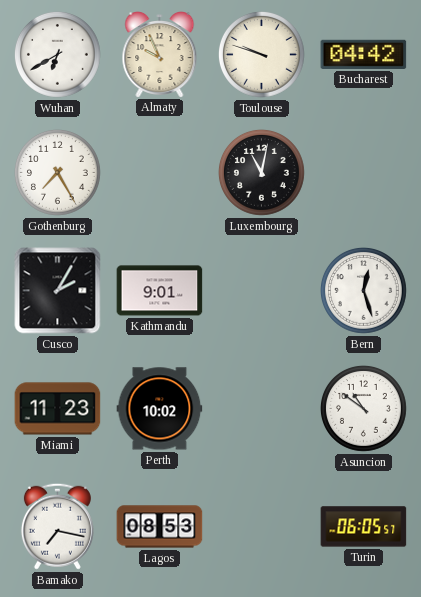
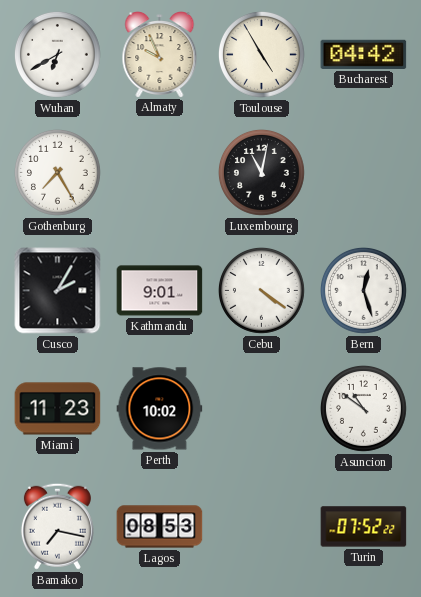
Toulouse: 9:48 -> 4:55 (262, 55)
Cebu: none -> 4:21 (262, 291)
Turin: 06:05 -> 07:52 (364, 527)
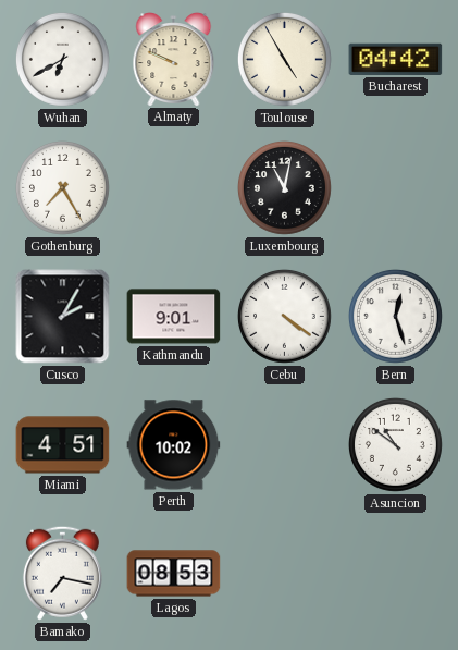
Almaty: 9:56 -> 9:49 (174, 60)
Miami: 11:23 -> 4:51 (63, 445)
Turin: 07:52 -> none (364, 527)
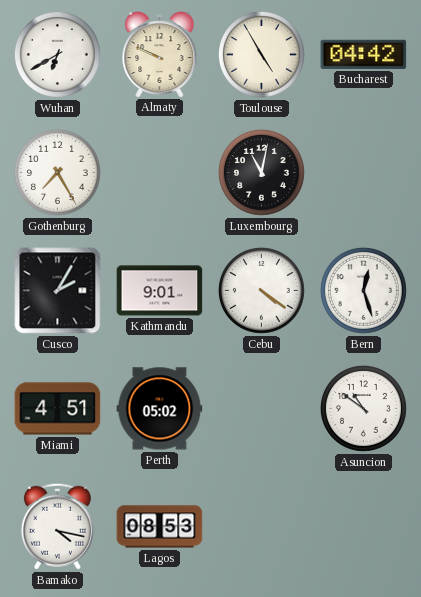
Perth: 10:02 -> 05:02 (160, 409)
Bamako: 7:17 -> 4:17 (57, 526)
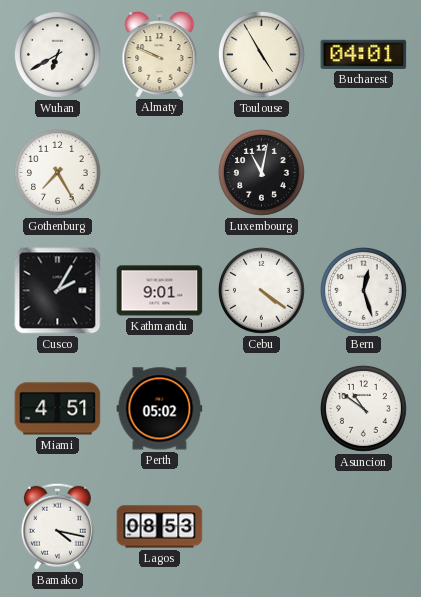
Bucharest: 04:42 -> 04:01 (364, 54)
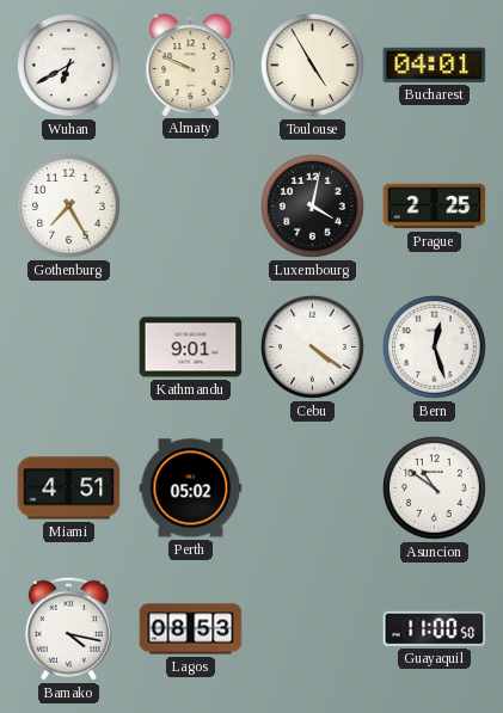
Luxembourg: 11:02 -> 4:02 (313, 207)
Prague: none -> 2:25 (435, 207)
Cusco: 2:05 -> none (58, 291)
Guayaquil: none -> 11:00 (435, 628)
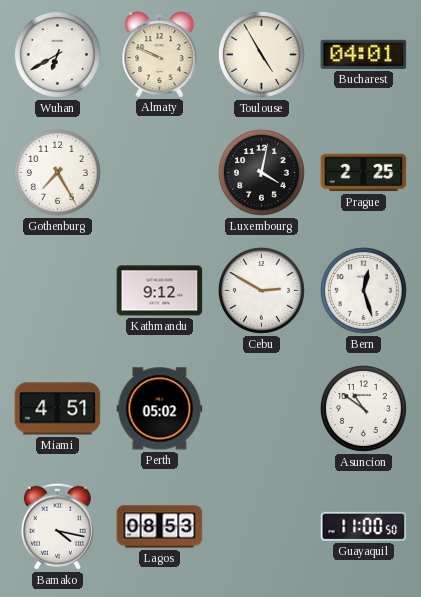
Kathmandu: 9:01 -> 9:12 (160, 291)
Cebu: 4:21 -> 2:50 (262, 291)
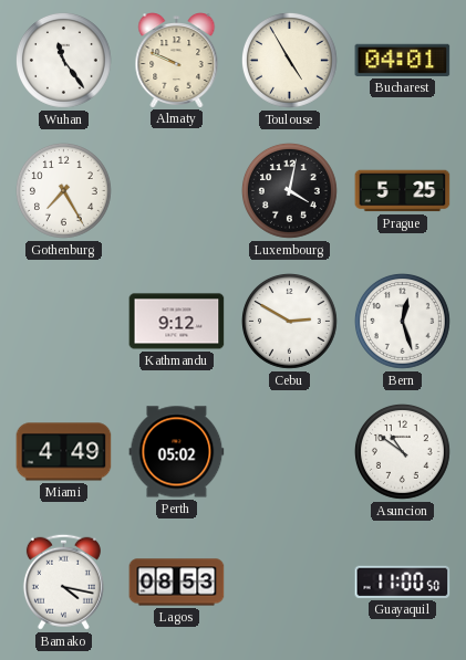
Wuhan: 6:40 -> 11:24 (64, 61)
Prague: 2:25 -> 5:25 (403, 191)
Miami: 4:51 -> 4:49 (64, 452)
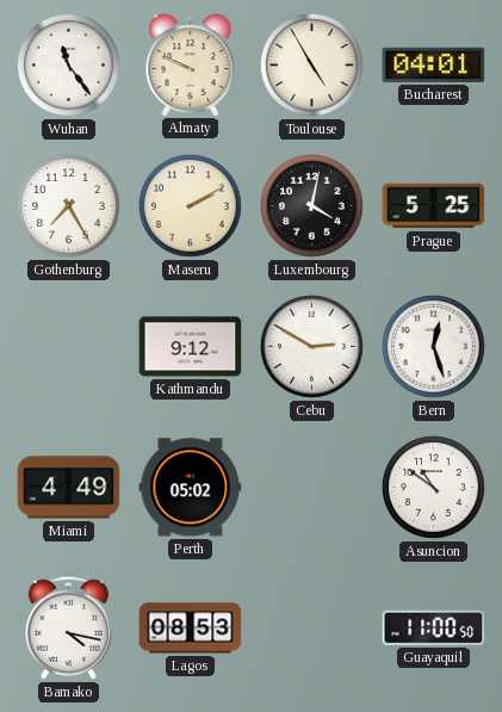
Maseru: none -> 2:10 (191, 206)
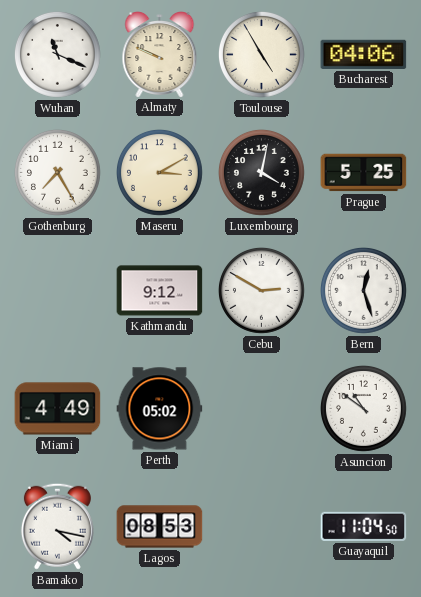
Wuhan: 11:24 -> 11:19 (58, 55)
Bucharest: 04:01 -> 04:06 (364, 54)
Maseru: 2:10 -> 3:10 (160, 173)
Guayaquil: 11:00 -> 11:04 (364, 526)
